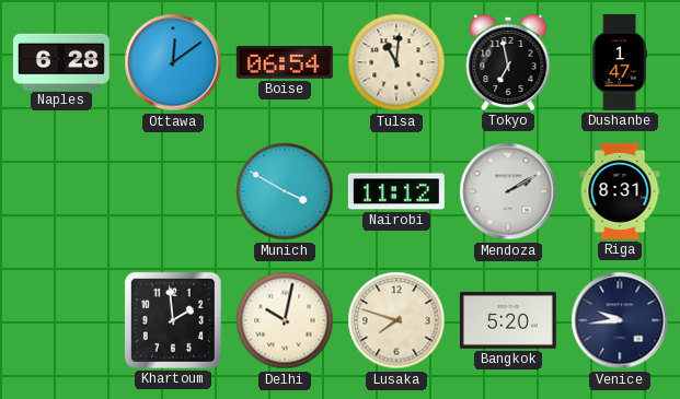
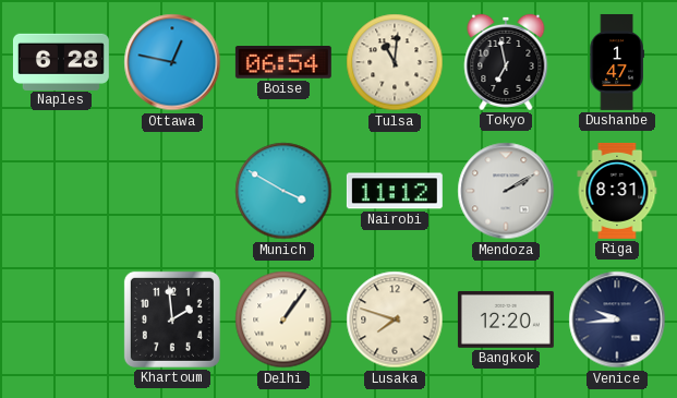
Ottawa: 12:09 -> 12:47 (172, 62)
Delhi: 10:02 -> 1:06 (283, 319)
Bangkok: 5:20 -> 12:20 (506, 319)
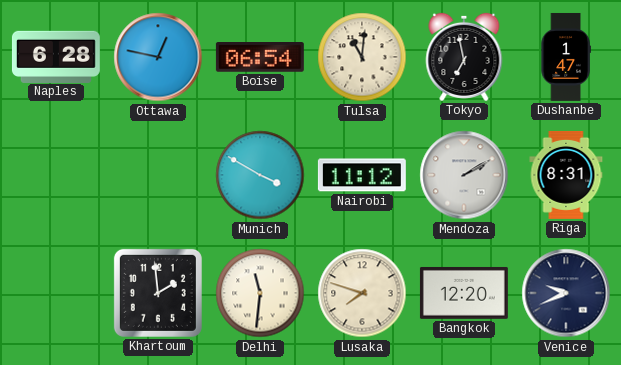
Delhi: 1:06 -> 11:31 (260, 293)
Venice: 9:44 -> 9:41 (566, 293)
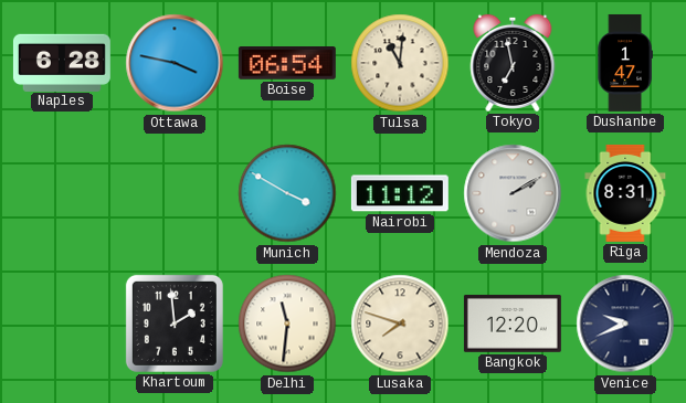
Ottawa: 12:47 -> 3:47 (175, 63)
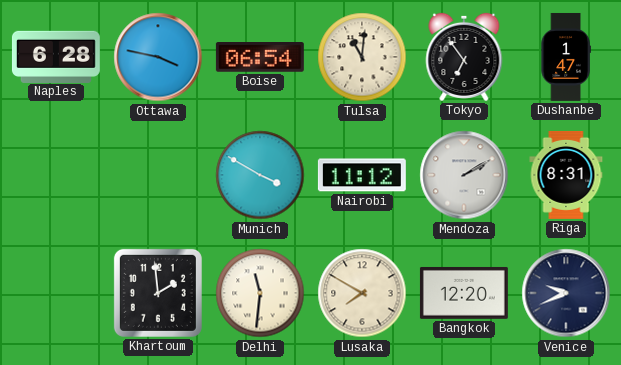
Tokyo: 6:58 -> 6:54 (464, 57)
Lusaka: 7:48 -> 7:50 (362, 293)
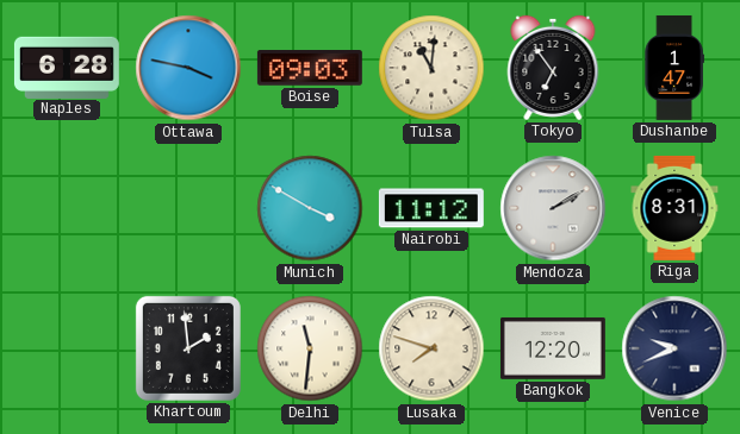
Boise: 06:54 -> 09:03 (310, 69)
Lusaka: 7:50 -> 7:48 (431, 348)
